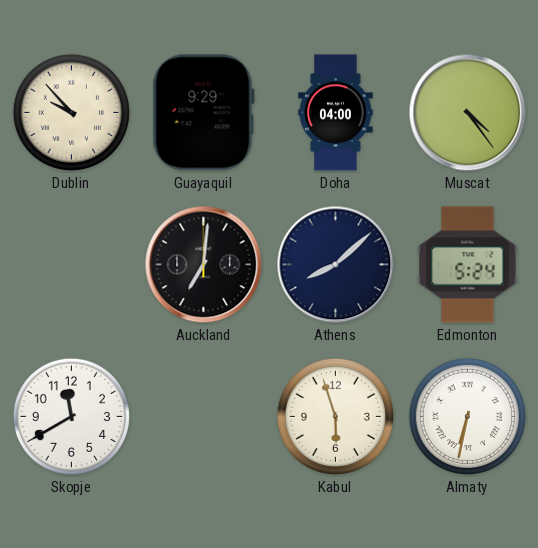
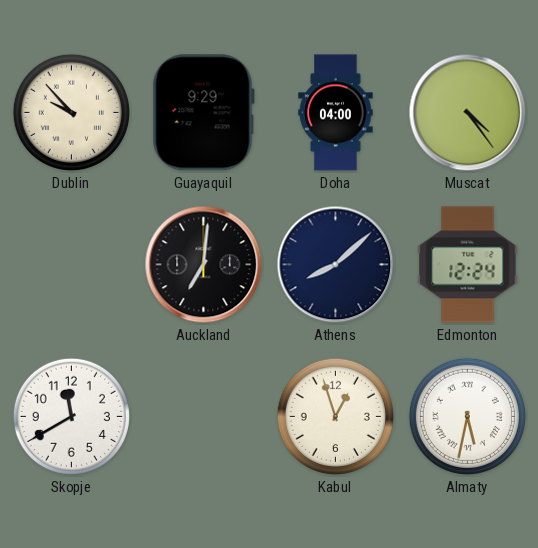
Edmonton: 5:24 -> 12:24 (468, 265)
Kabul: 5:57 -> 12:57 (335, 416)
Almaty: 6:32 -> 5:32 (467, 416)
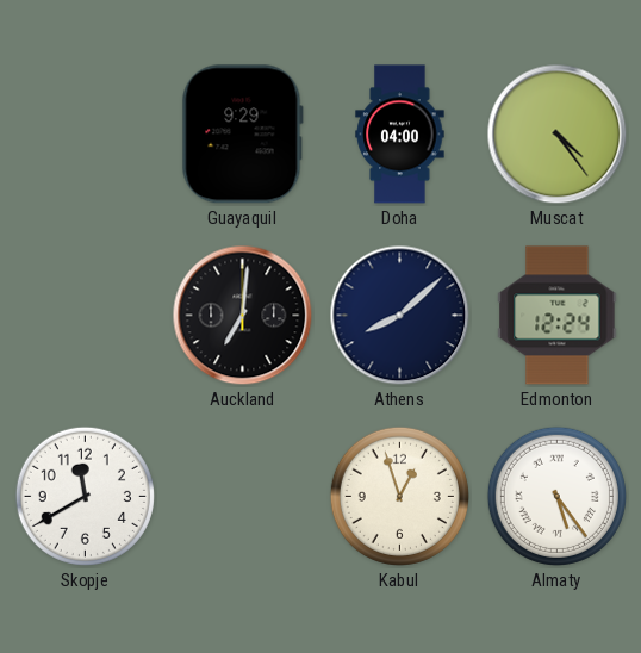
Dublin: 9:53 -> none (71, 112)
Almaty: 5:32 -> 5:24 (556, 496)
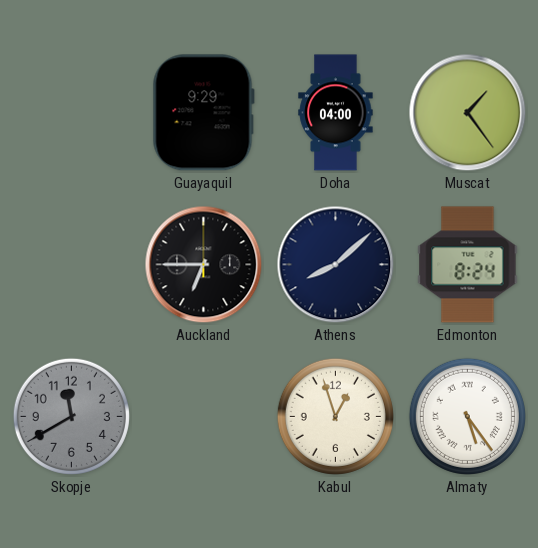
Muscat: 4:24 -> 1:24 (468, 113)
Auckland: 7:01 -> 6:45 (204, 265)
Edmonton: 12:24 -> 8:24 (468, 265)
Skopje dial: white -> grey (71, 416)
